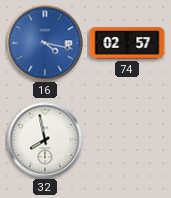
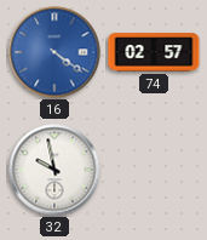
16: 4:17 -> 4:21 (54, 52)
32: 7:58 -> 9:58 (54, 170)
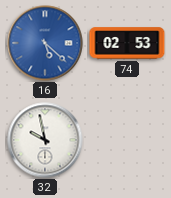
16: 4:21 -> 5:22 (45, 43)
74: 02:57 -> 02:53 (127, 43)
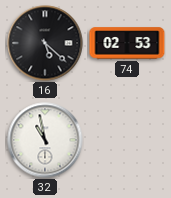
16 dial: blue -> black (45, 43)
32: 9:58 -> 10:58 (45, 140)
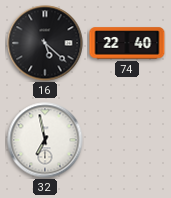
74: 02:53 -> 22:40 (127, 43)
32: 10:58 -> 6:58 (45, 140)
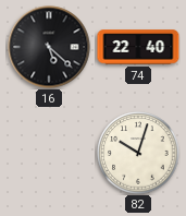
32: 6:58 -> none (45, 140)
82: none -> 10:03 (138, 153)
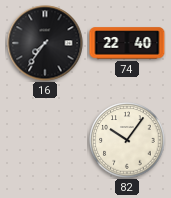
16: 5:22 -> 7:36 (45, 43)
82: 10:03 -> 10:06 (127, 140)
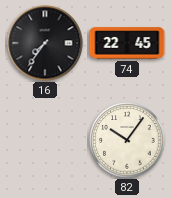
74: 22:40 -> 22:45 (127, 43)
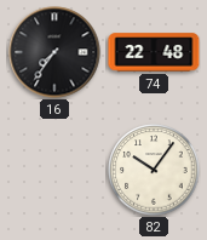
74: 22:45 -> 22:48 (154, 52)
